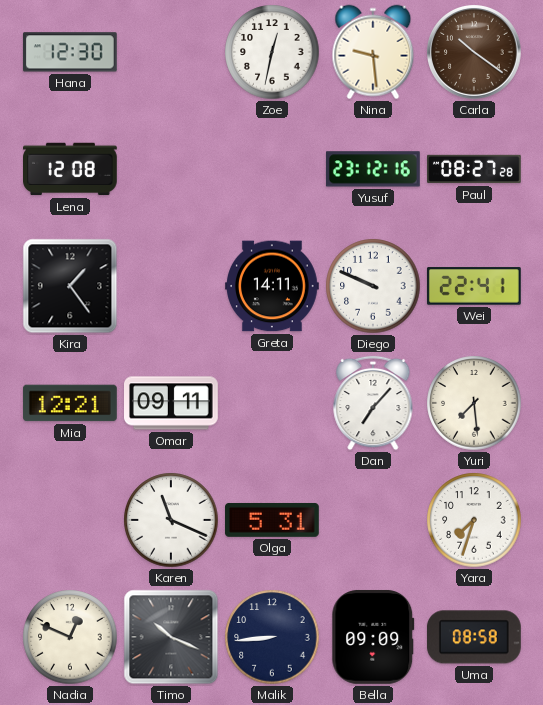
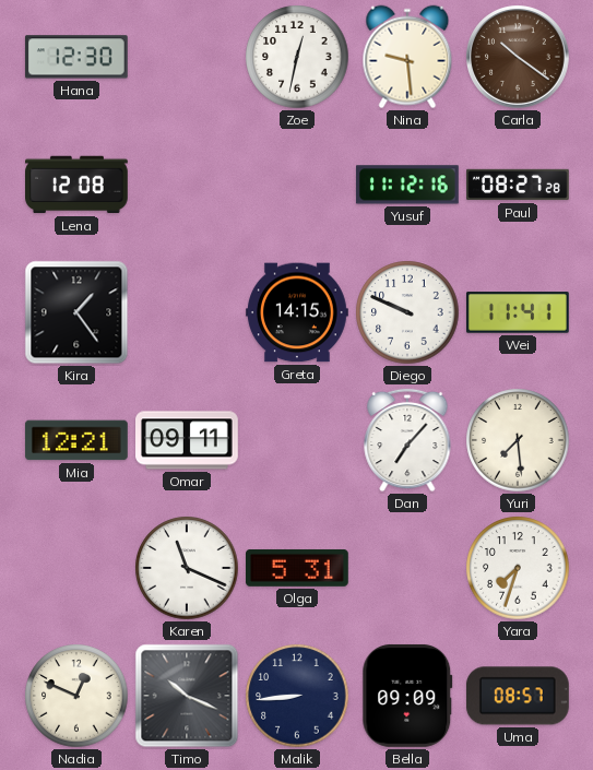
Yusuf: 23:12 -> 11:12 (407, 185)
Greta: 14:11 -> 14:15 (298, 312)
Wei: 22:41 -> 11:41 (518, 312)
Uma: 08:58 -> 08:57 (518, 696)
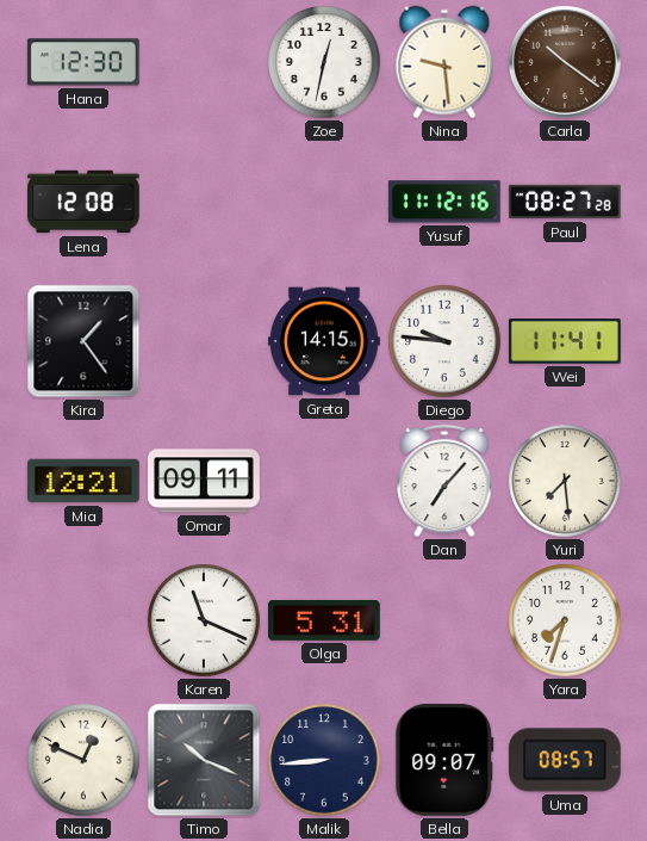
Diego: 9:49 -> 9:46 (444, 341)
Bella: 09:09 -> 09:07 (444, 760)
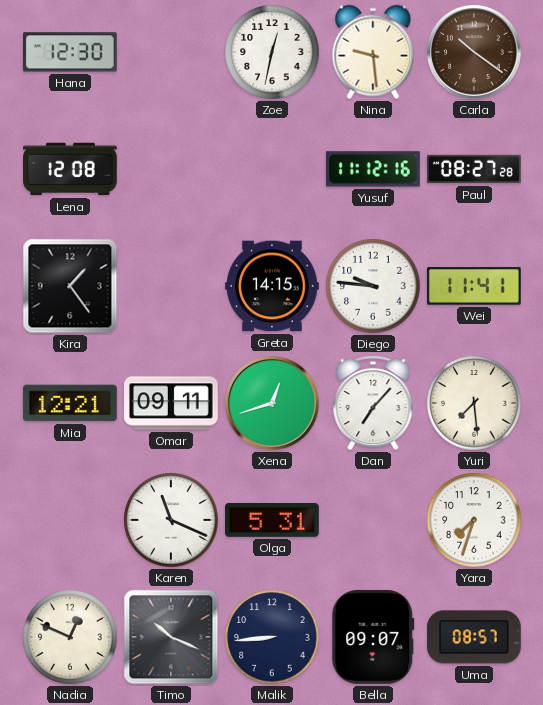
Xena: none -> 12:42 (272, 403)
